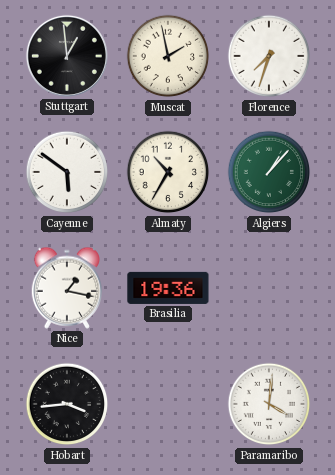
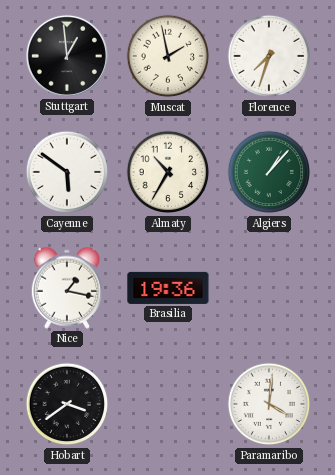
Hobart: 3:44 -> 3:39 (67, 404)
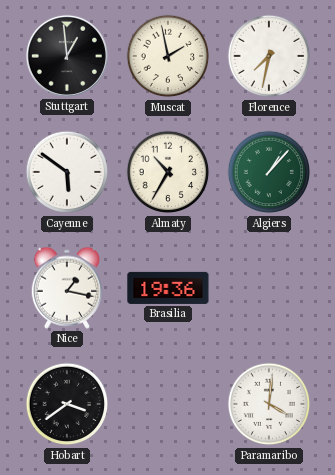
Florence: 7:33 -> 7:32 (269, 56)
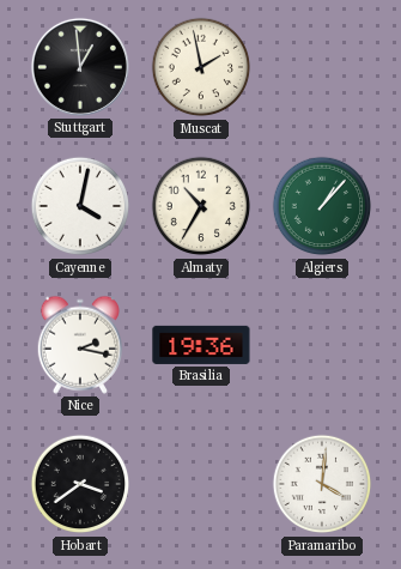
Florence: 7:32 -> none (269, 56)
Cayenne: 5:51 -> 4:02 (80, 206)
Nice: 1:17 -> 2:17 (79, 345)
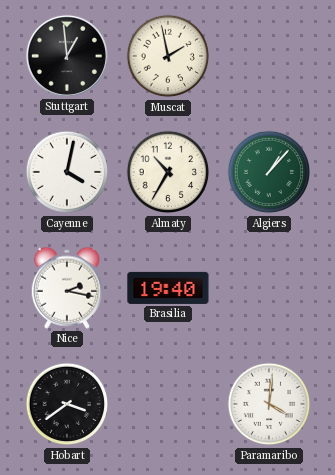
Brasilia: 19:36 -> 19:40 (168, 288)
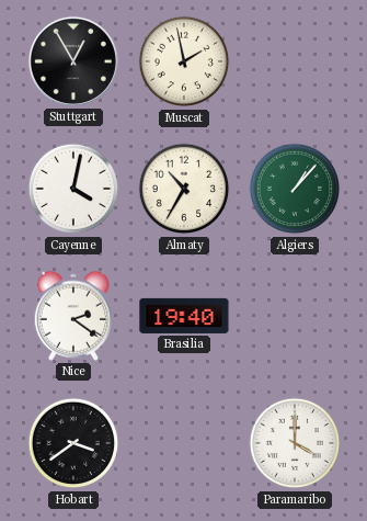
Stuttgart: 12:59 -> 12:55 (73, 61)
Nice: 2:17 -> 2:21 (72, 316)
Paramaribo: 4:01 -> 4:00 (295, 443)
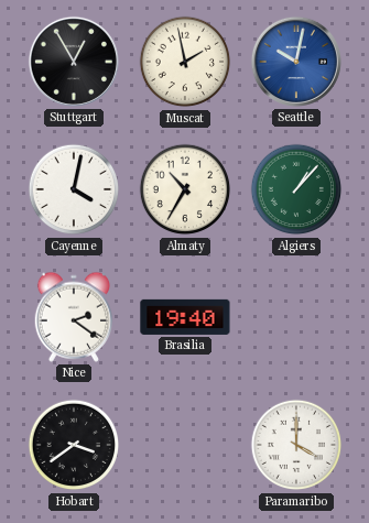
Seattle: none -> 10:02 (296, 62)
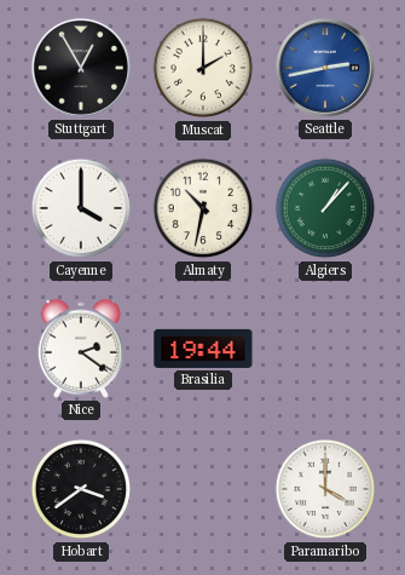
Muscat: 1:58 -> 2:00 (203, 68)
Seattle: 10:02 -> 2:43 (325, 68)
Cayenne: 4:02 -> 4:00 (81, 208)
Almaty: 10:35 -> 10:32 (203, 208)
Brasilia: 19:40 -> 19:44 (203, 349)
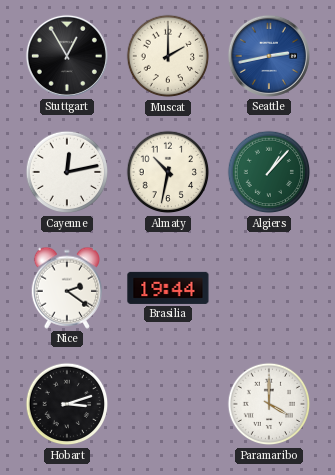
Cayenne: 4:00 -> 12:13 (67, 172)
Hobart: 3:39 -> 3:12 (67, 404)
